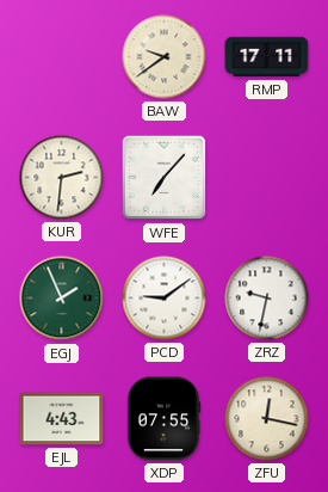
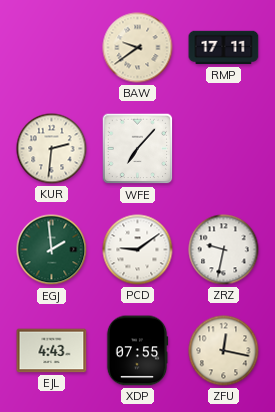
EGJ: 1:56 -> 1:59 (52, 250)
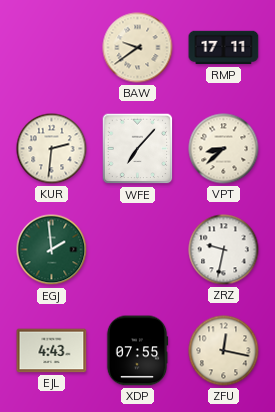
VPT: none -> 8:38 (224, 149)
PCD: 9:09 -> none (138, 250)
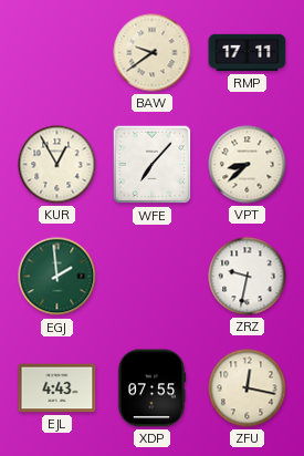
KUR: 2:31 -> 12:55 (57, 165)
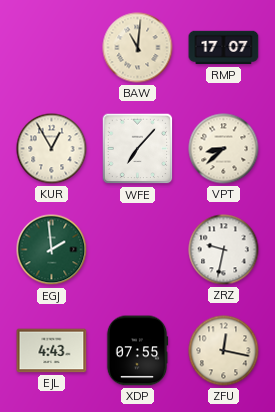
BAW: 9:39 -> 11:01 (138, 48)
RMP: 17:11 -> 17:07 (224, 48)
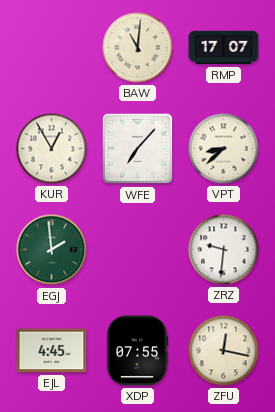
ZRZ: 9:32 -> 9:31 (224, 250)
EJL: 4:43 -> 4:45 (52, 351)
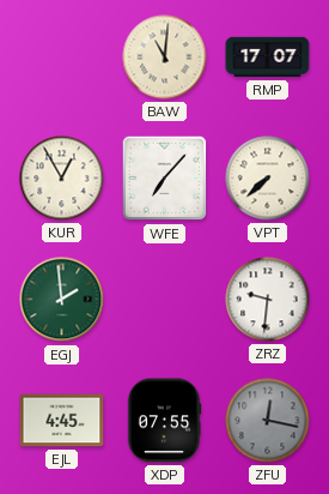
VPT: 8:38 -> 7:38 (268, 179)
ZFU dial: cream -> grey (268, 421)
